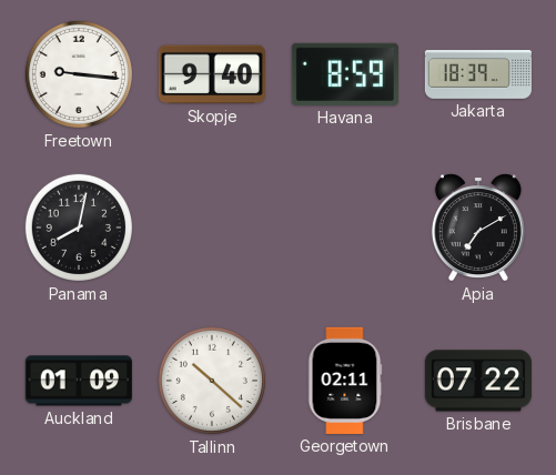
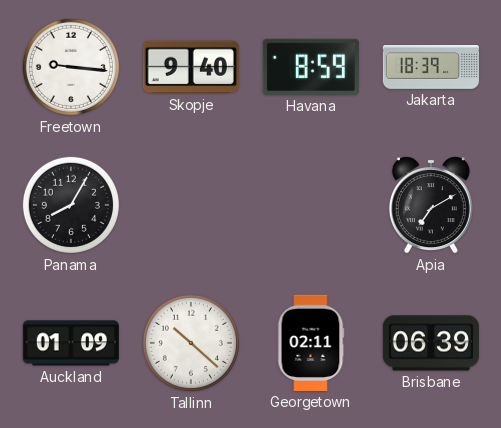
Panama: 8:02 -> 8:05 (71, 205)
Brisbane: 07:22 -> 06:39 (431, 343)
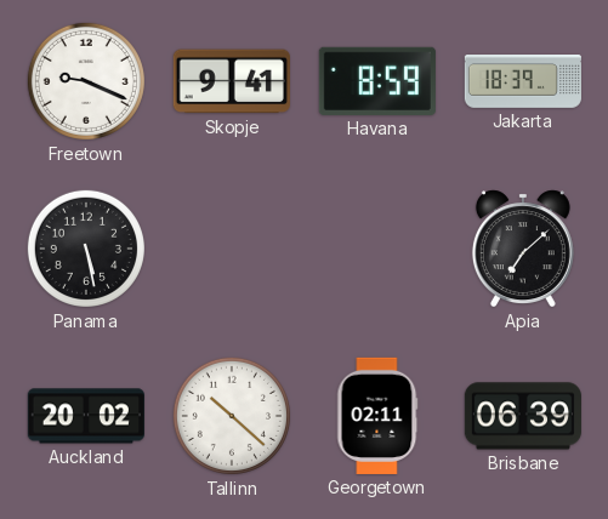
Freetown: 9:16 -> 9:19 (86, 81)
Skopje: 9:40 -> 9:41 (232, 81)
Panama: 8:05 -> 5:28 (86, 249)
Apia: 7:10 -> 7:08 (523, 249)
Auckland: 01:09 -> 20:02 (86, 416)
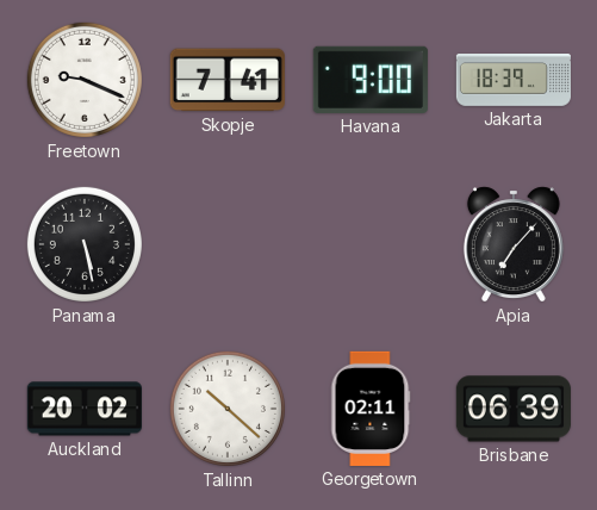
Skopje: 9:41 -> 7:41 (228, 80)
Havana: 8:59 -> 9:00 (371, 80)
Apia: 7:08 -> 7:07 (514, 244)
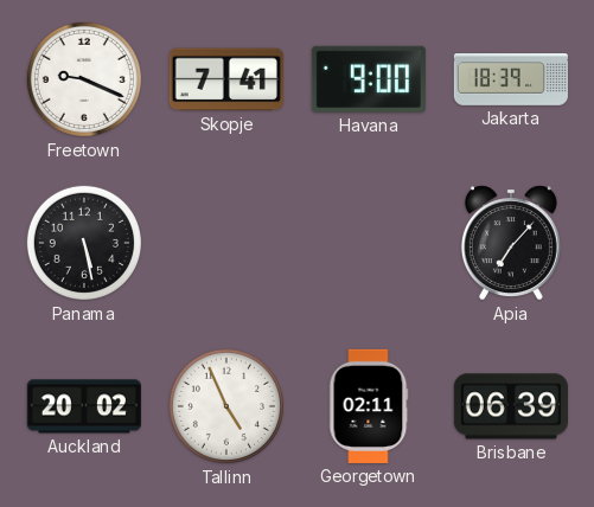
Tallinn: 10:22 -> 4:56 (226, 406)
